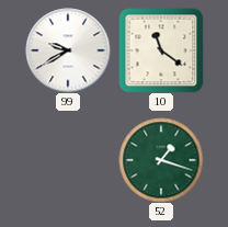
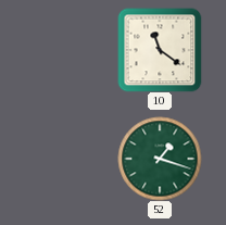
99: 9:40 -> none (68, 50)
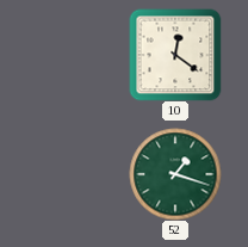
10: 11:21 -> 12:21 (175, 55)
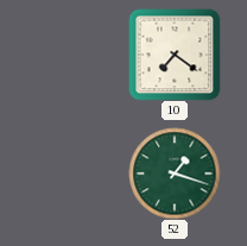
10: 12:21 -> 7:21 (175, 55)
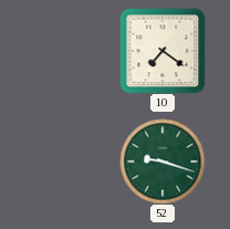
52: 1:18 -> 9:18 (163, 162)
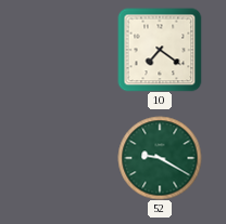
52: 9:18 -> 9:20 (160, 158)
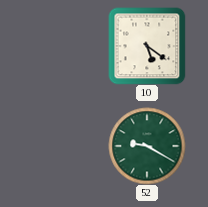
10: 7:21 -> 5:21 (147, 46)
